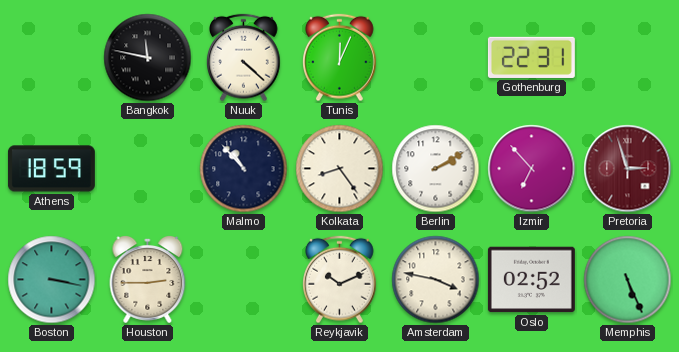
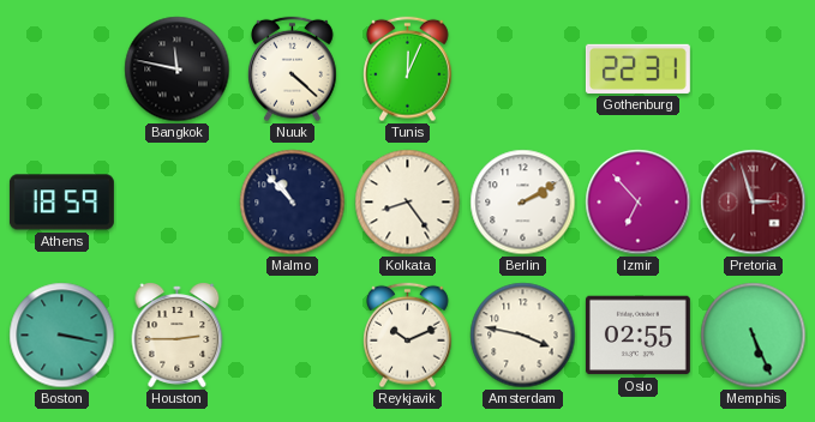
Oslo: 02:52 -> 02:55 (637, 336)
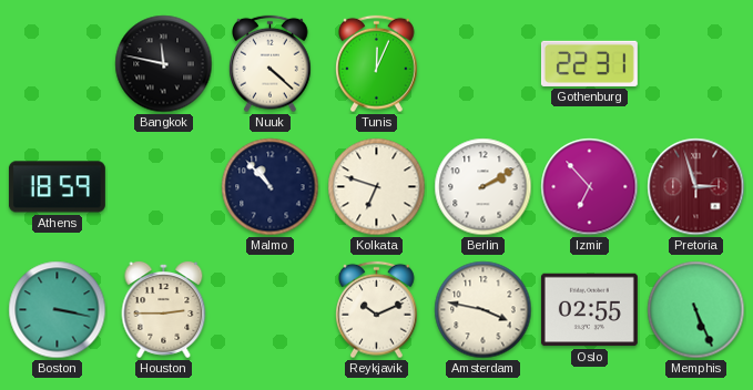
Kolkata: 8:24 -> 6:48 (377, 187)
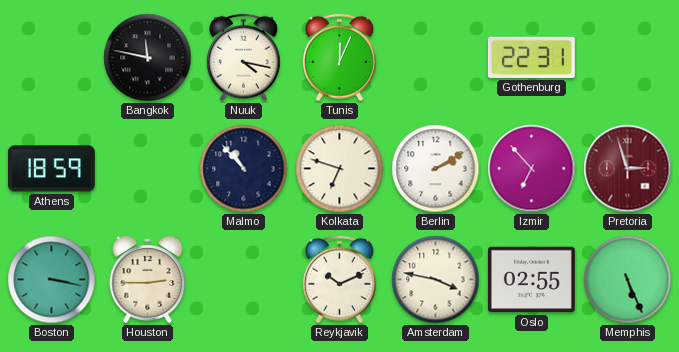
Nuuk: 4:22 -> 4:17 (244, 58)
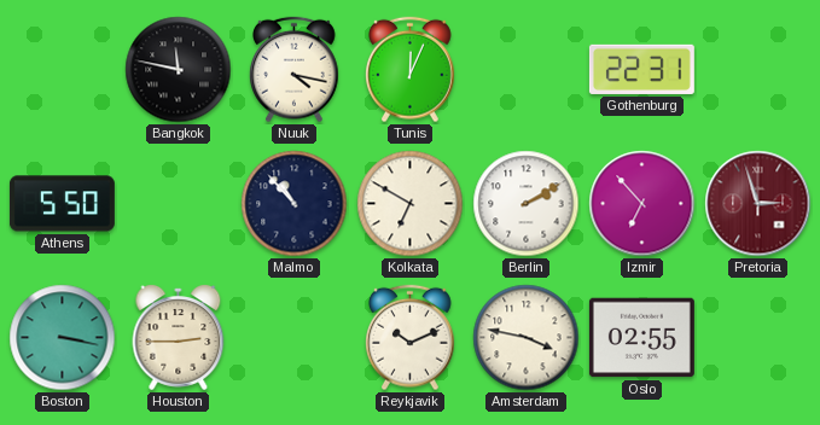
Athens: 18:59 -> 5:50 (62, 204)
Kolkata: 6:48 -> 6:50 (411, 204)
Memphis: 5:26 -> none (628, 280)
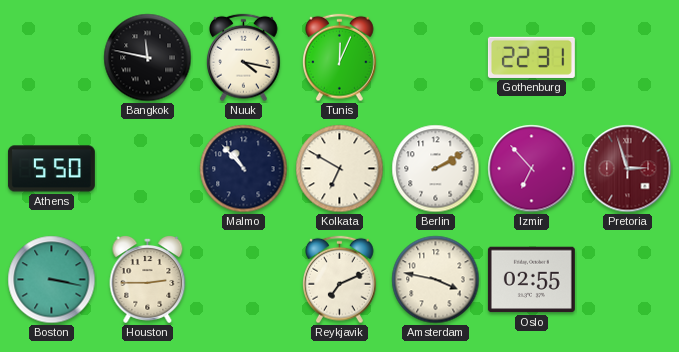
Reykjavik: 10:11 -> 7:11 (340, 280)
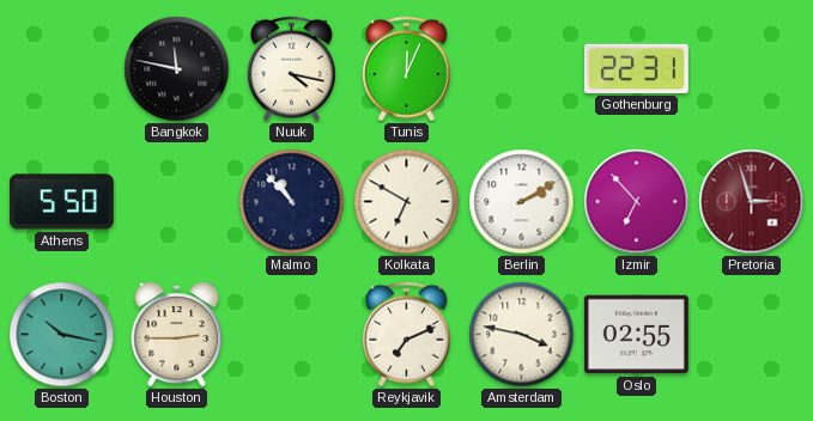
Boston: 3:17 -> 10:17 (62, 335)
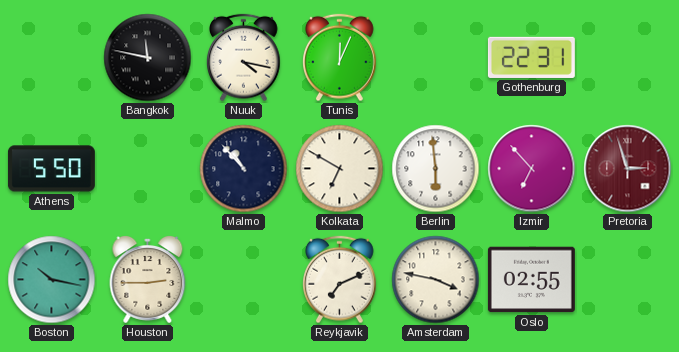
Berlin: 2:10 -> 5:59 (436, 169)
